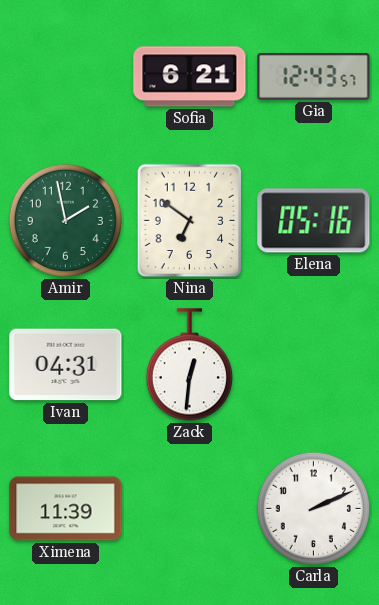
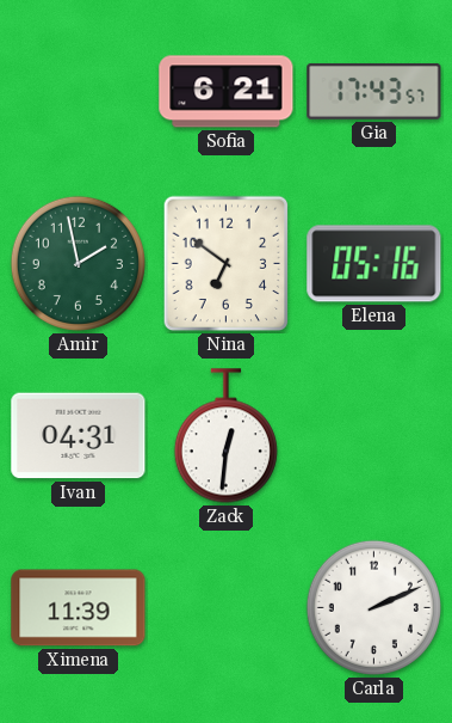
Gia: 12:43 -> 17:43 (374, 91)
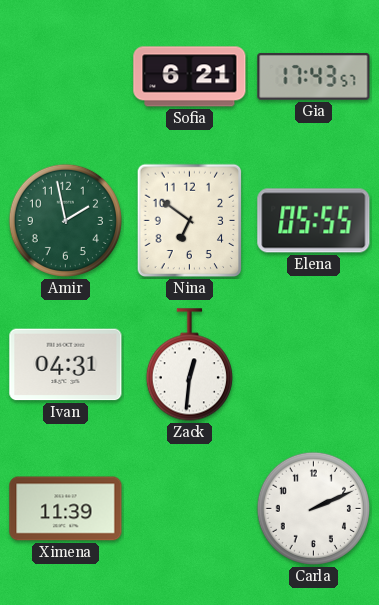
Elena: 05:16 -> 05:55 (314, 221)
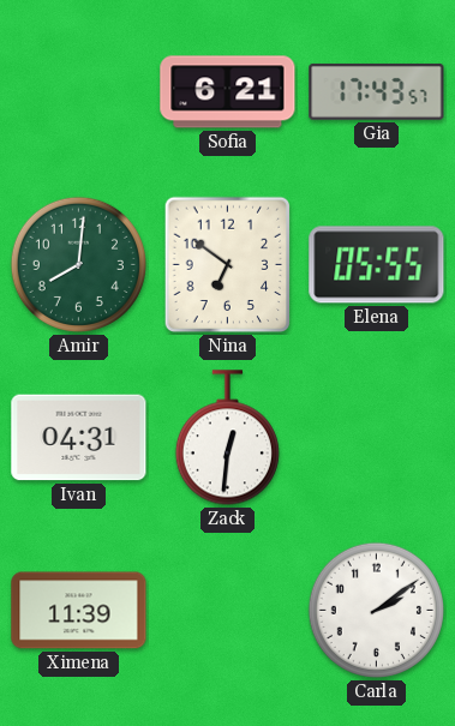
Amir: 1:58 -> 8:01 (78, 264)
Carla: 2:11 -> 2:09 (376, 610)
